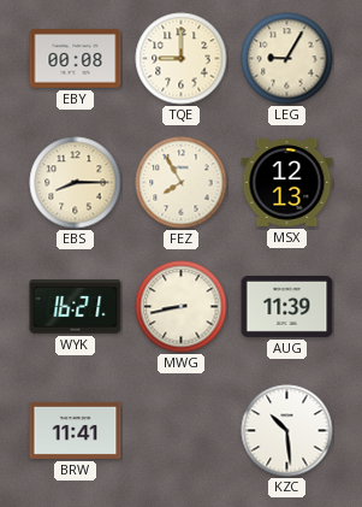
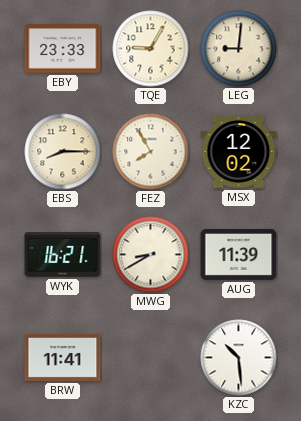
EBY: 00:08 -> 23:33 (63, 49)
TQE: 9:00 -> 9:05 (151, 49)
LEG: 9:05 -> 9:01 (239, 49)
MSX: 12:13 -> 12:02 (239, 152)
MWG: 8:43 -> 8:40 (151, 255)
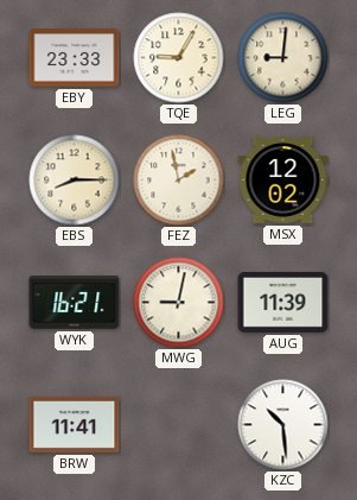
FEZ: 7:55 -> 1:58 (179, 181)
MWG: 8:40 -> 9:02 (179, 303)
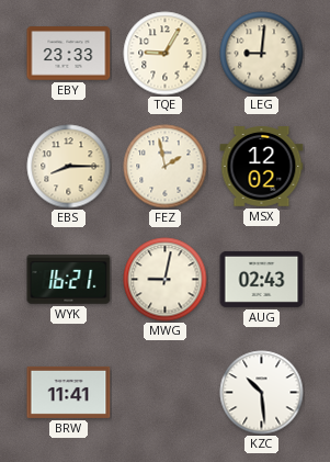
AUG: 11:39 -> 02:43 (262, 279)
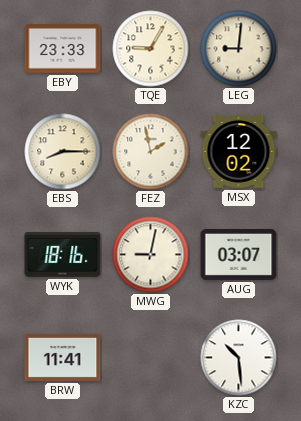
WYK: 16:21 -> 18:16 (63, 255)
AUG: 02:43 -> 03:07 (239, 254)
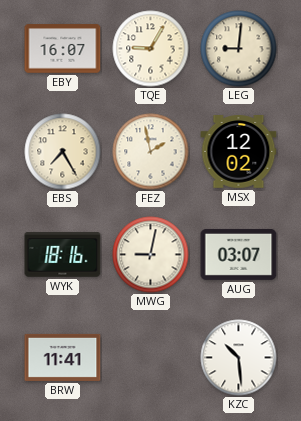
EBY: 23:33 -> 16:07 (63, 49)
EBS: 8:15 -> 7:25 (63, 152)
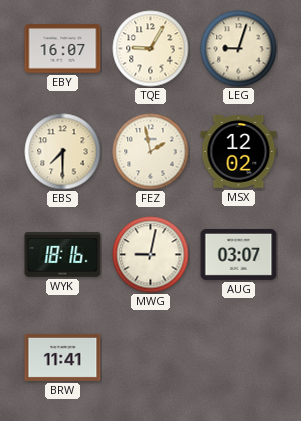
LEG: 9:01 -> 9:03 (239, 49)
EBS: 7:25 -> 7:30 (63, 152)
KZC: 10:29 -> none (239, 358)
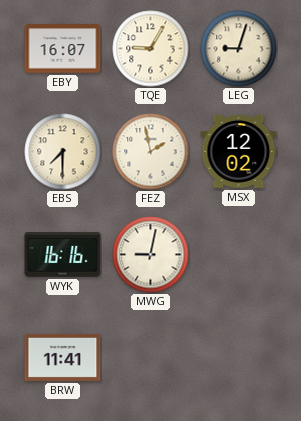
WYK: 18:16 -> 16:16 (63, 255)
AUG: 03:07 -> none (239, 254)
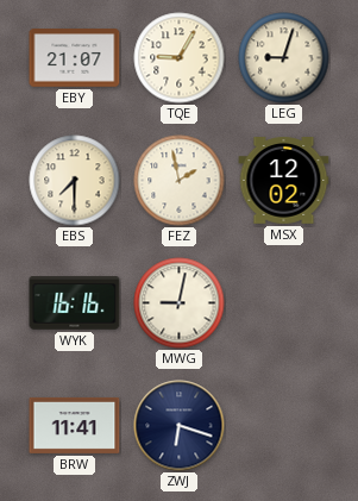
EBY: 16:07 -> 21:07 (75, 58)
ZWJ: none -> 6:18 (180, 426)
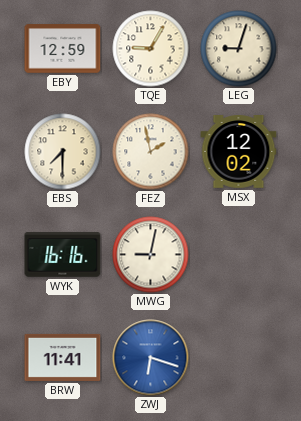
EBY: 21:07 -> 12:59 (63, 49)
ZWJ dial: navy -> blue (151, 358)
